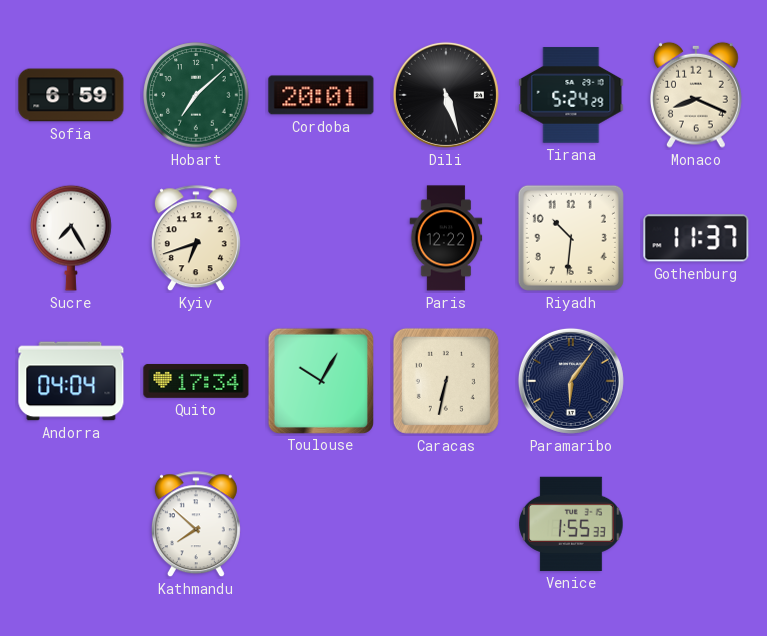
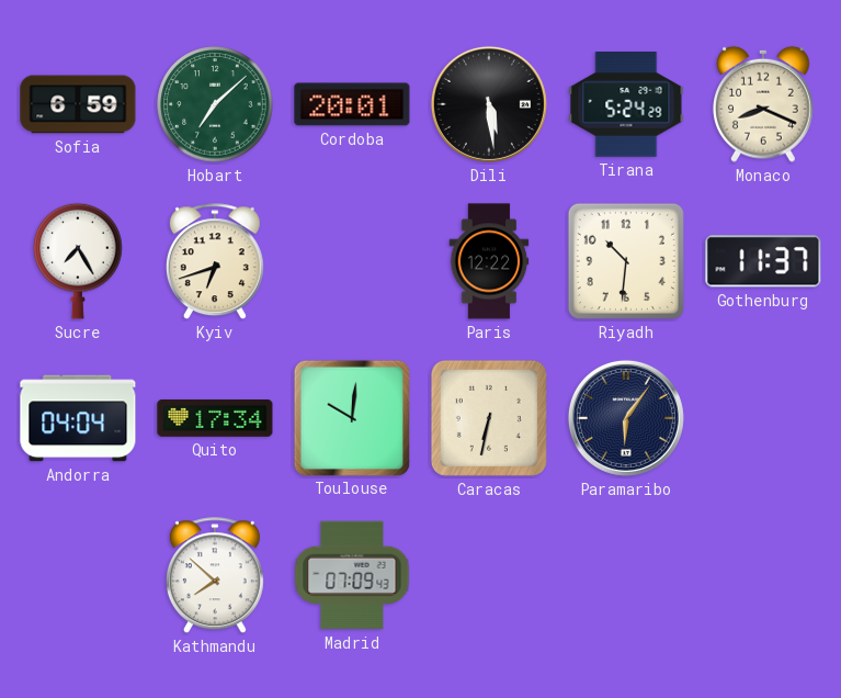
Dili: 5:27 -> 5:29 (489, 104)
Toulouse: 10:05 -> 10:01 (351, 417)
Madrid: none -> 07:09 (352, 575)
Venice: 1:55 -> none (571, 524)
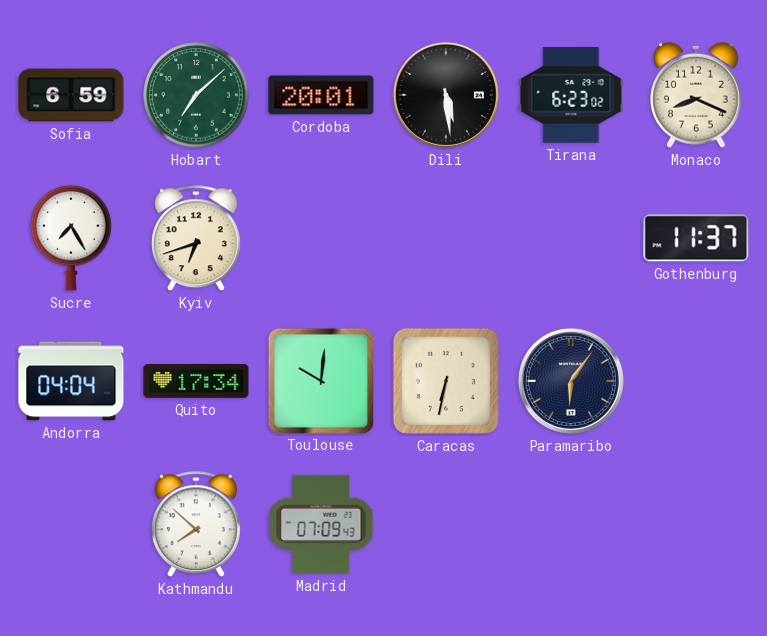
Tirana: 5:24 -> 6:23 (571, 95)
Paris: 12:22 -> none (489, 261)
Riyadh: 10:31 -> none (626, 261)
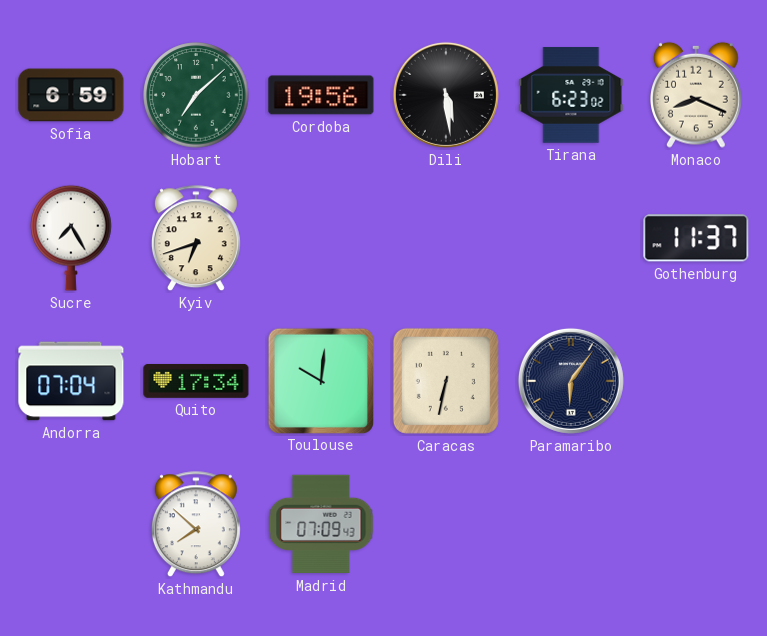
Cordoba: 20:01 -> 19:56 (321, 95)
Andorra: 04:04 -> 07:04 (71, 381)
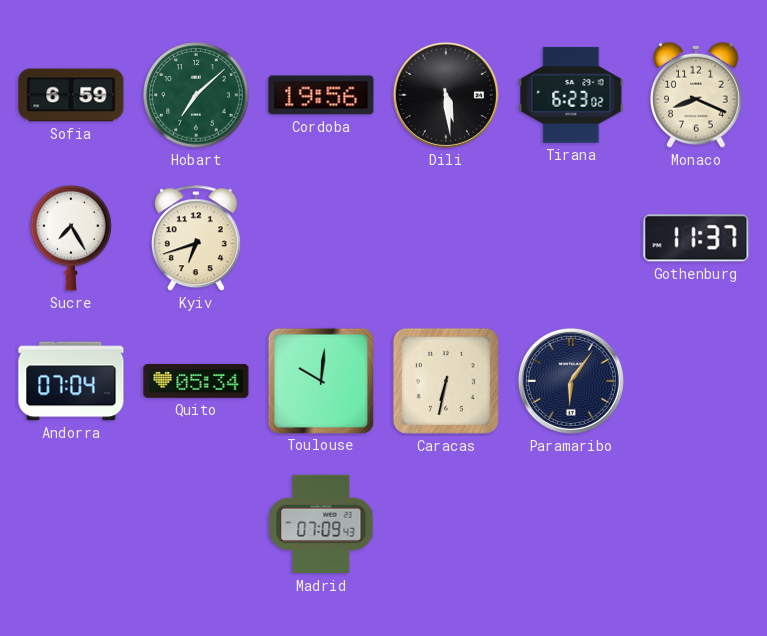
Quito: 17:34 -> 05:34 (196, 381)
Kathmandu: 7:52 -> none (196, 525)
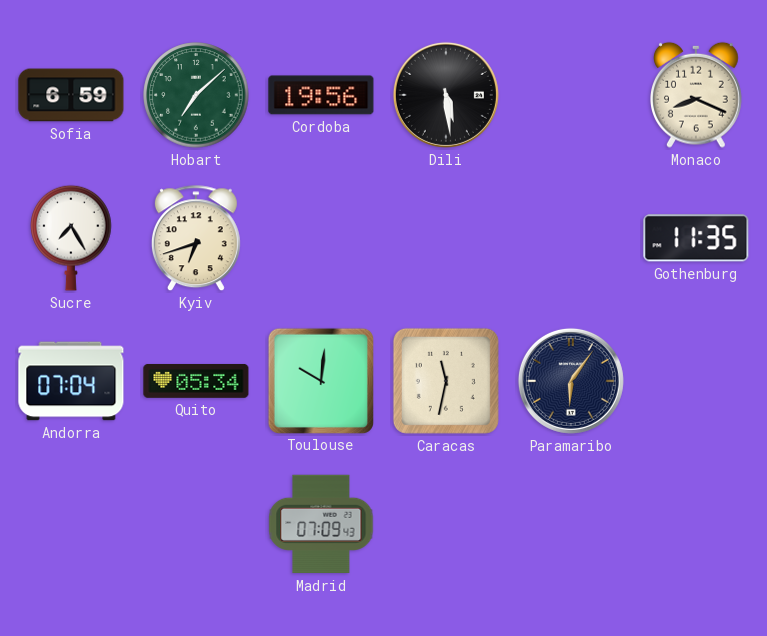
Tirana: 6:23 -> none (571, 95)
Gothenburg: 11:37 -> 11:35 (696, 238)
Caracas: 6:32 -> 11:32 (446, 381)
